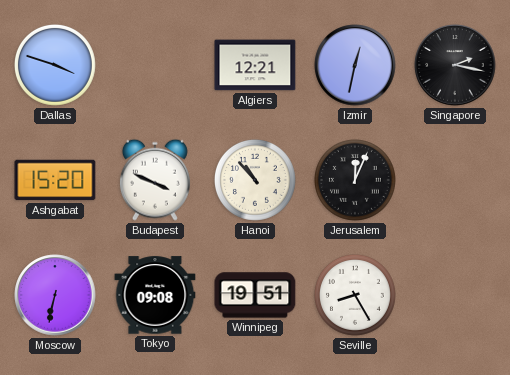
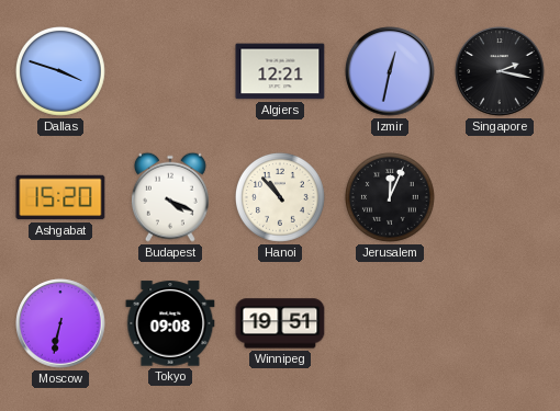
Budapest: 3:49 -> 4:19 (170, 197)
Seville: 8:25 -> none (355, 295)
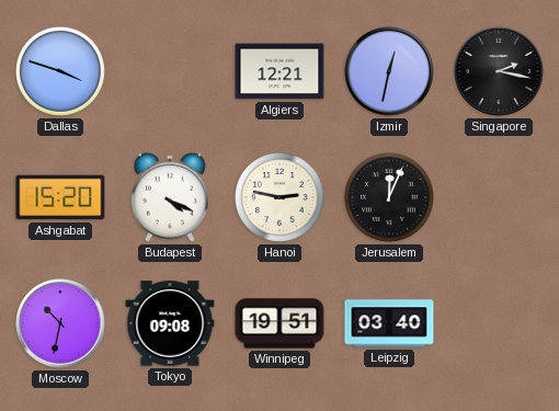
Hanoi: 10:53 -> 2:47 (279, 197)
Moscow: 6:32 -> 10:32 (60, 323)
Leipzig: none -> 03:40 (389, 323)
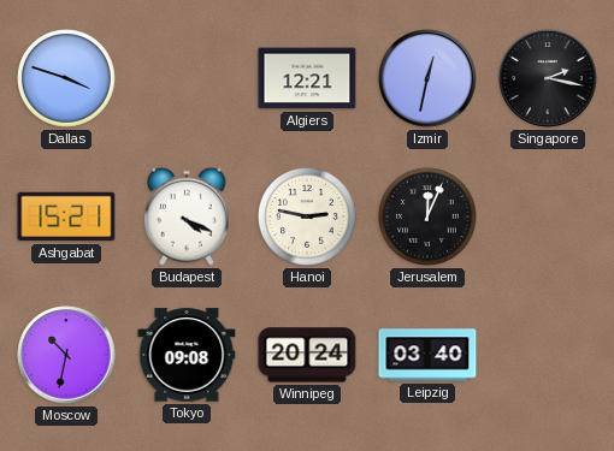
Ashgabat: 15:20 -> 15:21 (66, 216)
Winnipeg: 19:51 -> 20:24 (307, 355)
